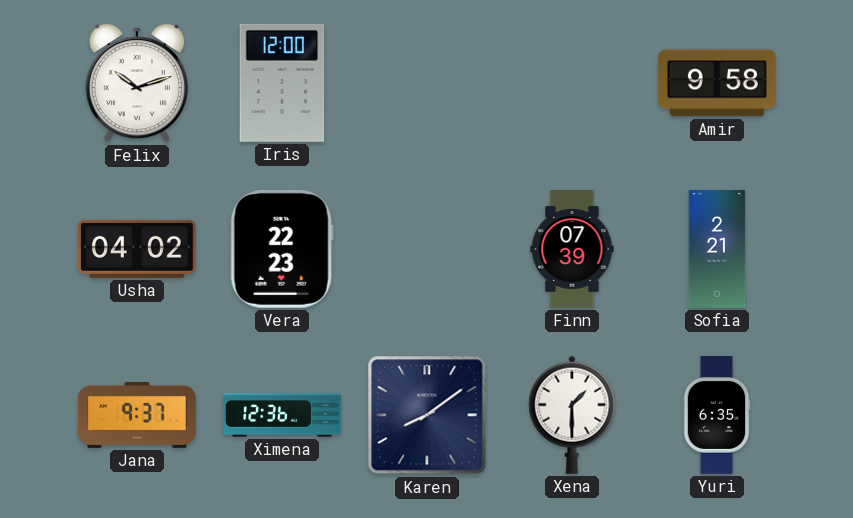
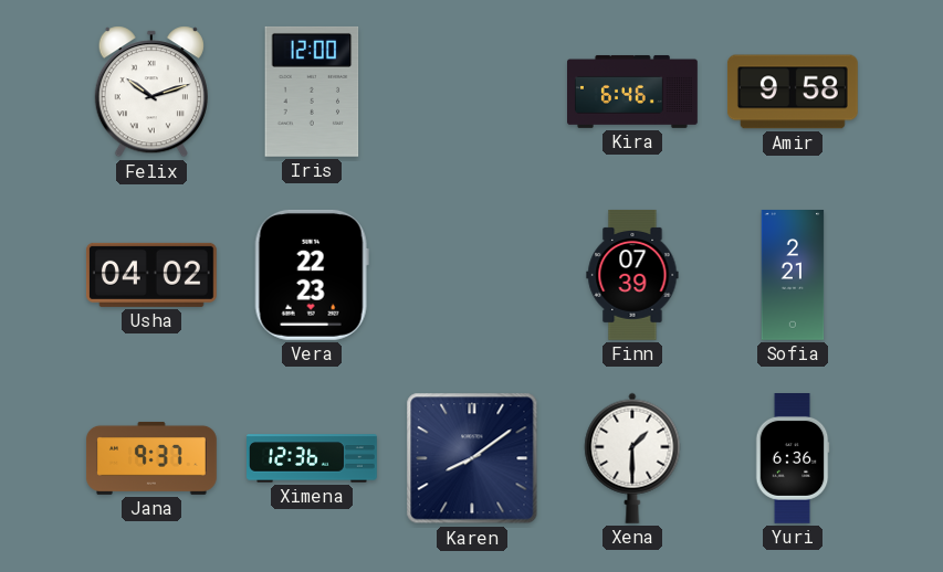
Kira: none -> 6:46 (633, 92)
Yuri: 6:35 -> 6:36 (793, 459)
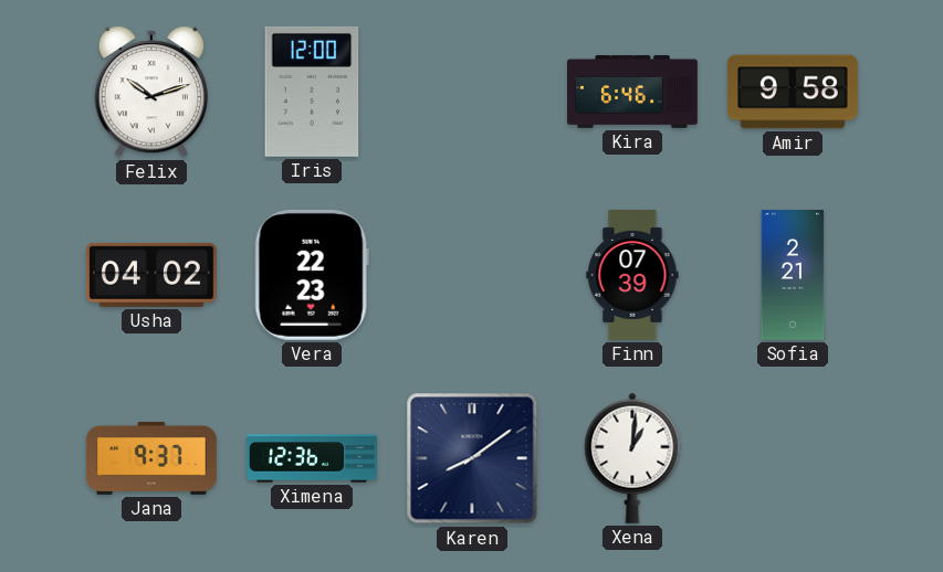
Xena: 1:30 -> 1:01 (632, 458)
Yuri: 6:36 -> none (793, 459)
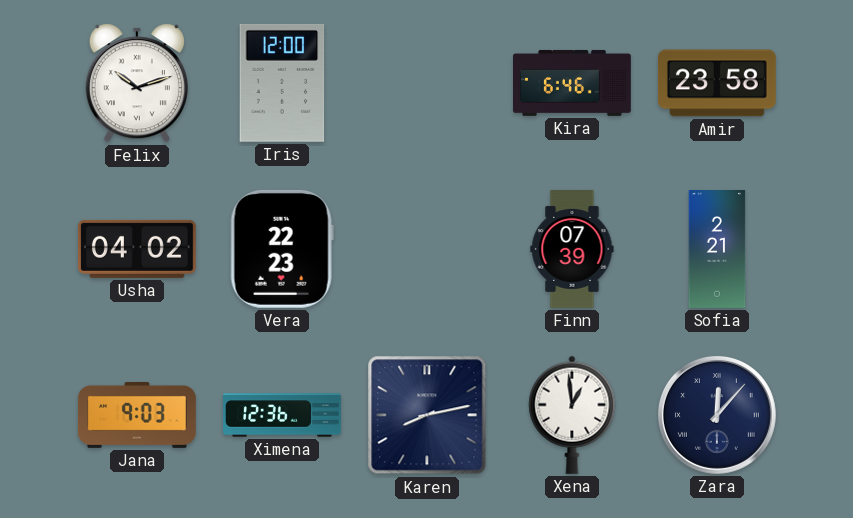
Amir: 9:58 -> 23:58 (717, 83)
Jana: 9:37 -> 9:03 (137, 415)
Karen: 8:09 -> 8:13 (427, 415)
Xena: 1:01 -> 12:59 (572, 415)
Zara: none -> 12:07 (717, 415)
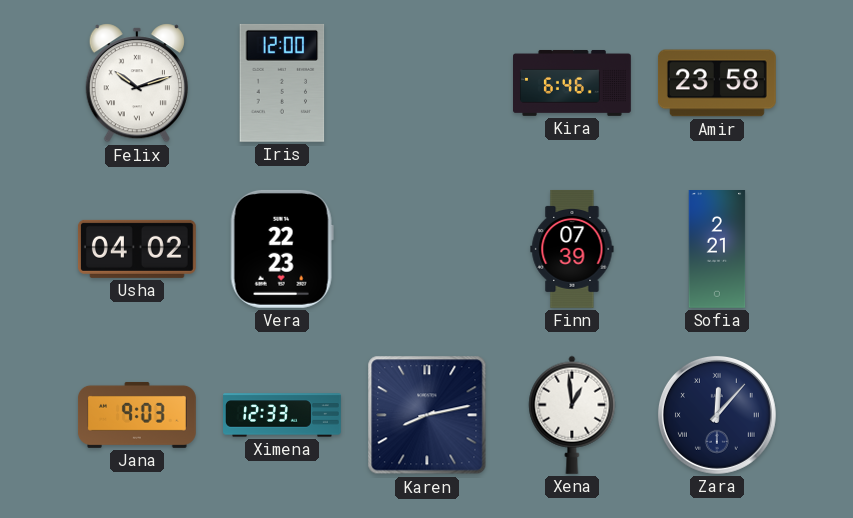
Ximena: 12:36 -> 12:33 (283, 415)
